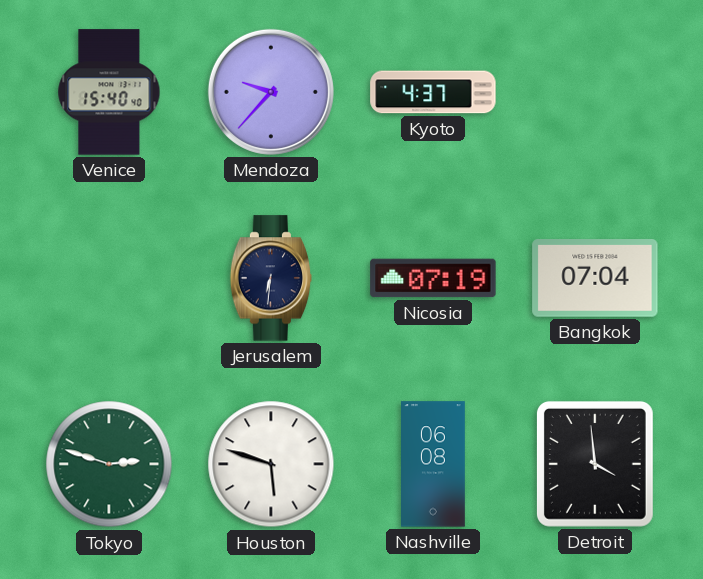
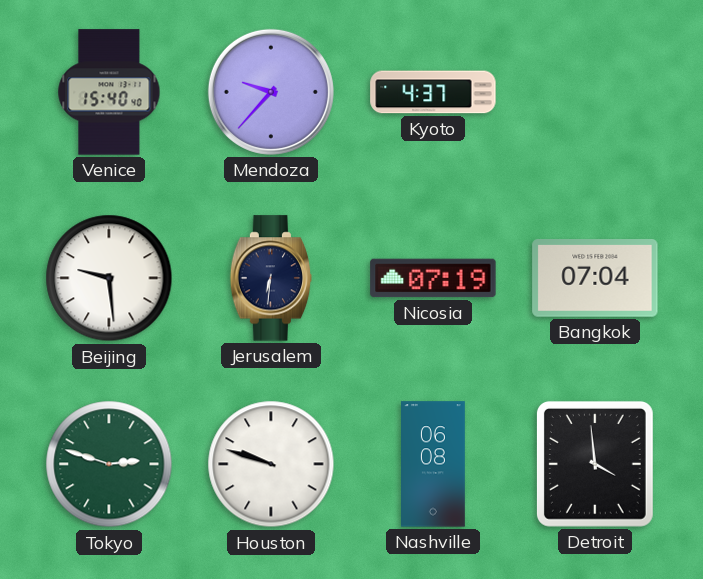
Beijing: none -> 9:29 (109, 278)
Houston: 5:48 -> 9:48 (271, 464)
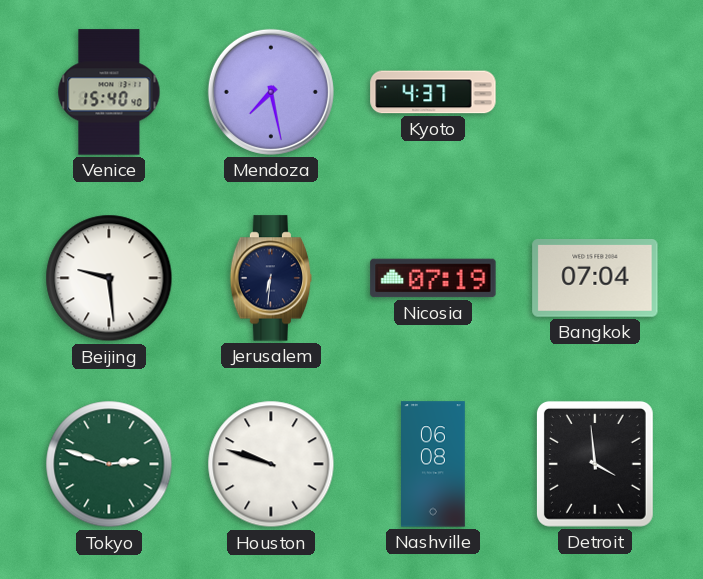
Mendoza: 9:37 -> 7:28 (271, 92)
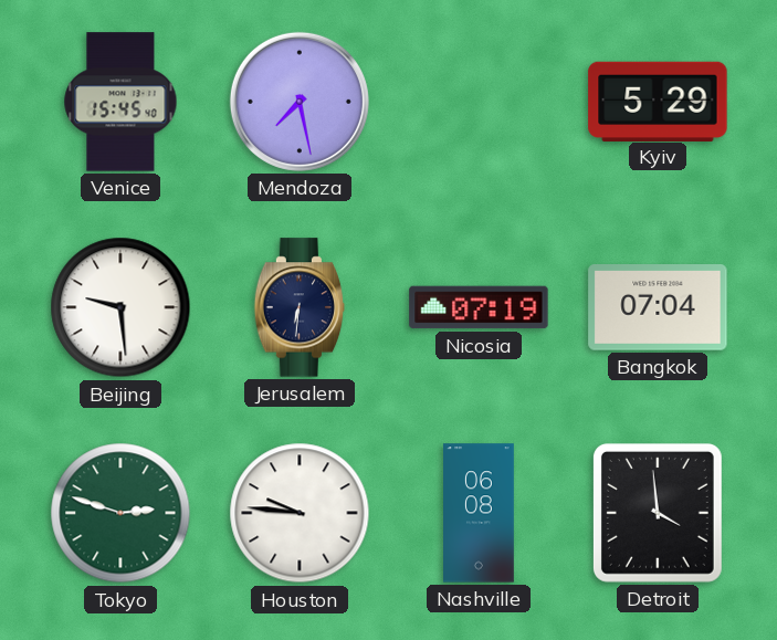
Venice: 15:40 -> 15:45 (120, 102)
Kyoto: 4:37 -> none (433, 92)
Kyiv: none -> 5:29 (658, 101)
Houston: 9:48 -> 9:46 (300, 513)
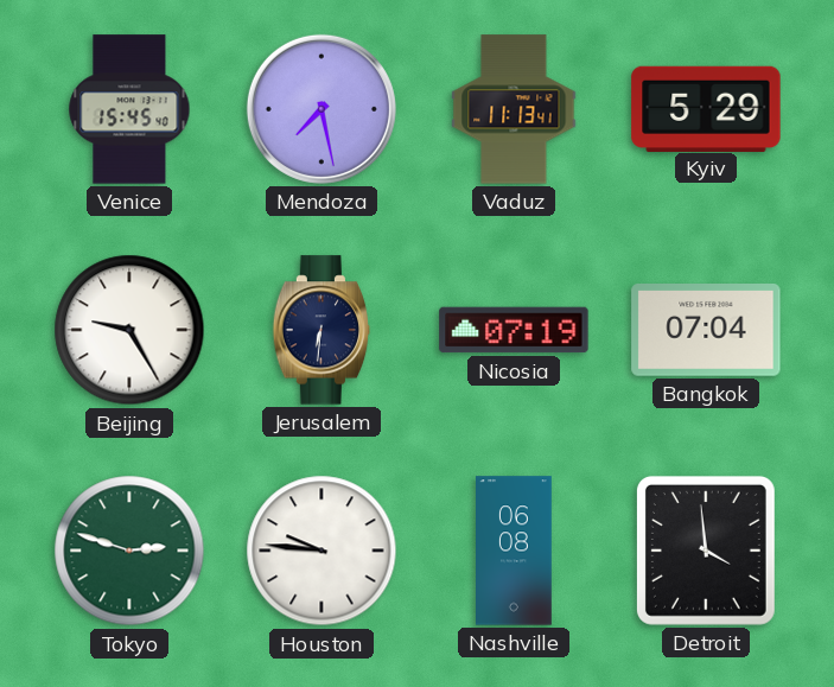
Vaduz: none -> 11:13 (514, 109)
Beijing: 9:29 -> 9:25 (129, 330)
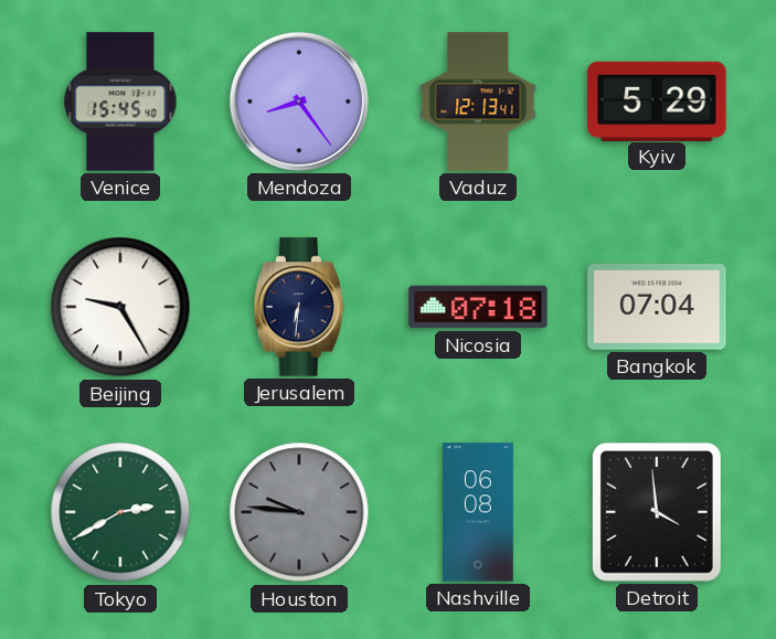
Mendoza: 7:28 -> 8:24 (299, 102)
Vaduz: 11:13 -> 12:13 (478, 102)
Nicosia: 07:19 -> 07:18 (478, 307)
Tokyo: 2:48 -> 2:40 (120, 512)
Houston dial: white -> grey (299, 512)
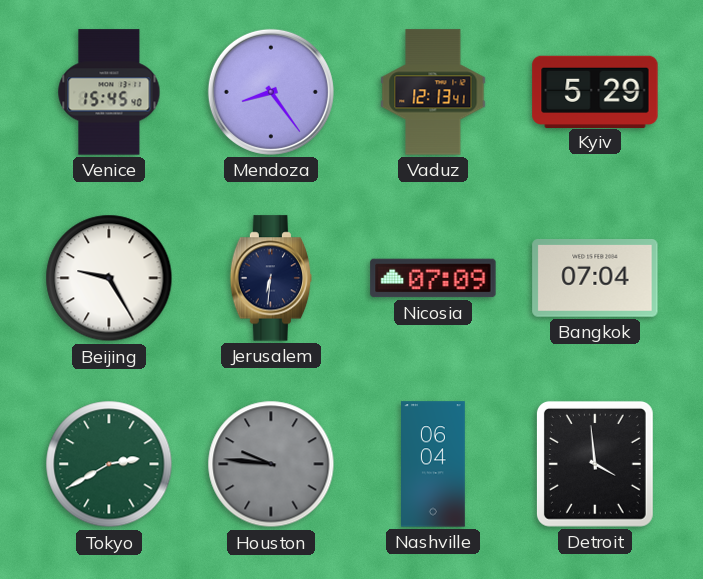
Nicosia: 07:18 -> 07:09 (433, 278)
Nashville: 06:08 -> 06:04 (434, 464)
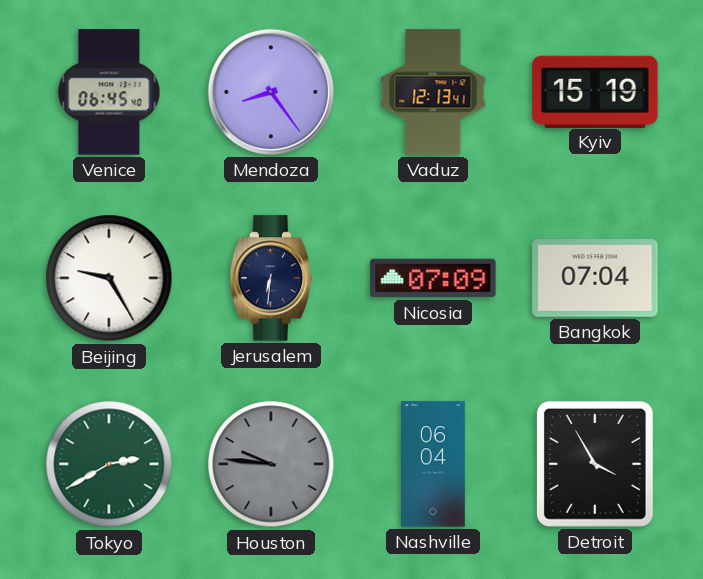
Venice: 15:45 -> 06:45 (109, 92)
Kyiv: 5:29 -> 15:19 (595, 91)
Detroit: 3:59 -> 3:55 (595, 464)
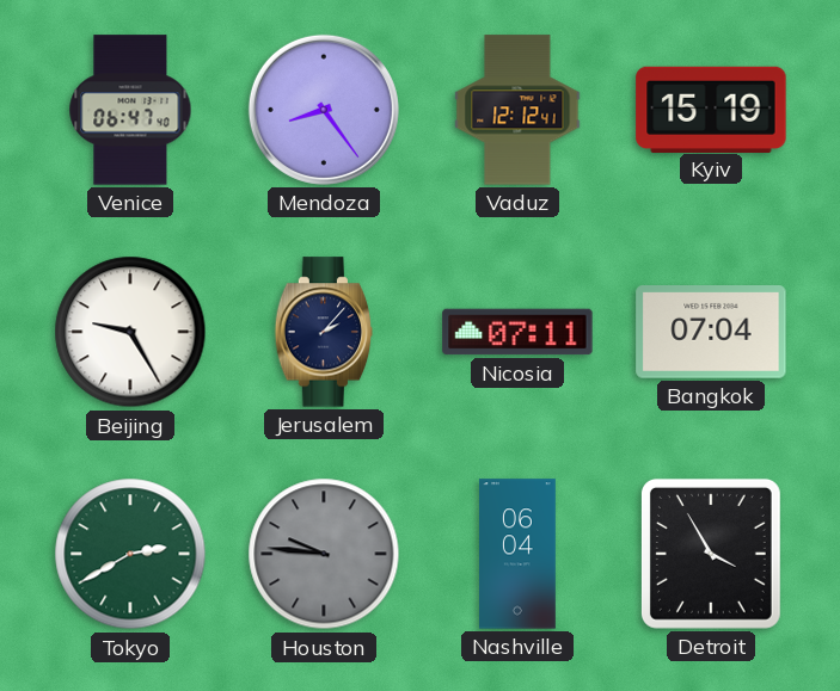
Venice: 06:45 -> 06:47 (130, 110)
Vaduz: 12:13 -> 12:12 (517, 110)
Jerusalem: 6:31 -> 2:07 (324, 332)
Nicosia: 07:09 -> 07:11 (517, 332)
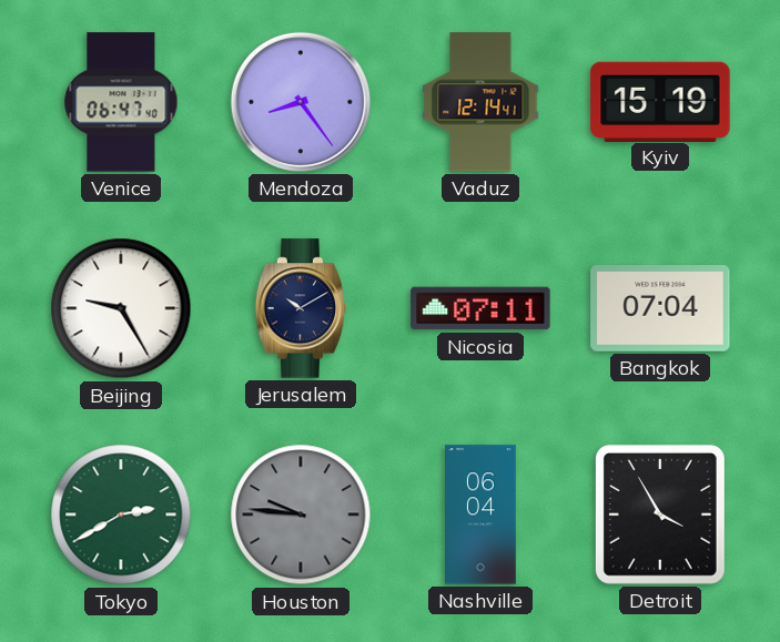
Vaduz: 12:12 -> 12:14 (480, 102)
Jerusalem: 2:07 -> 10:10 (301, 308)
